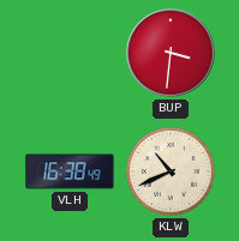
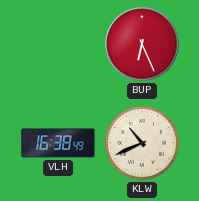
BUP: 3:31 -> 6:26 (142, 44)
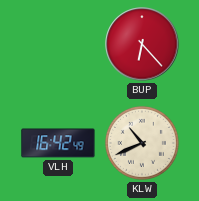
BUP: 6:26 -> 6:23 (142, 44)
VLH: 16:38 -> 16:42 (58, 143)
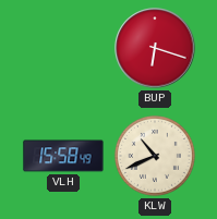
BUP: 6:23 -> 6:18 (155, 48)
VLH: 16:42 -> 15:58 (63, 156)
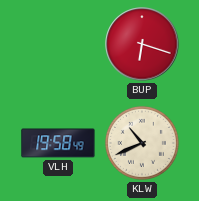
VLH: 15:58 -> 19:58 (58, 143)
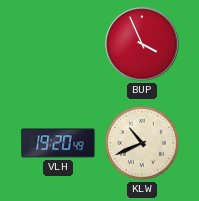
BUP: 6:18 -> 3:56 (142, 44)
VLH: 19:58 -> 19:20 (58, 143)
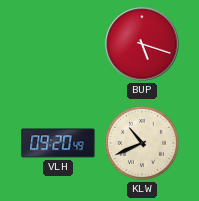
BUP: 3:56 -> 5:18 (142, 44)
VLH: 19:20 -> 09:20 (58, 143)
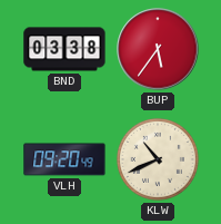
BND: none -> 03:38 (64, 49)
BUP: 5:18 -> 5:36 (158, 49)
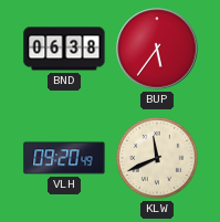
BND: 03:38 -> 06:38 (64, 49)
KLW: 10:41 -> 11:41 (157, 158)
